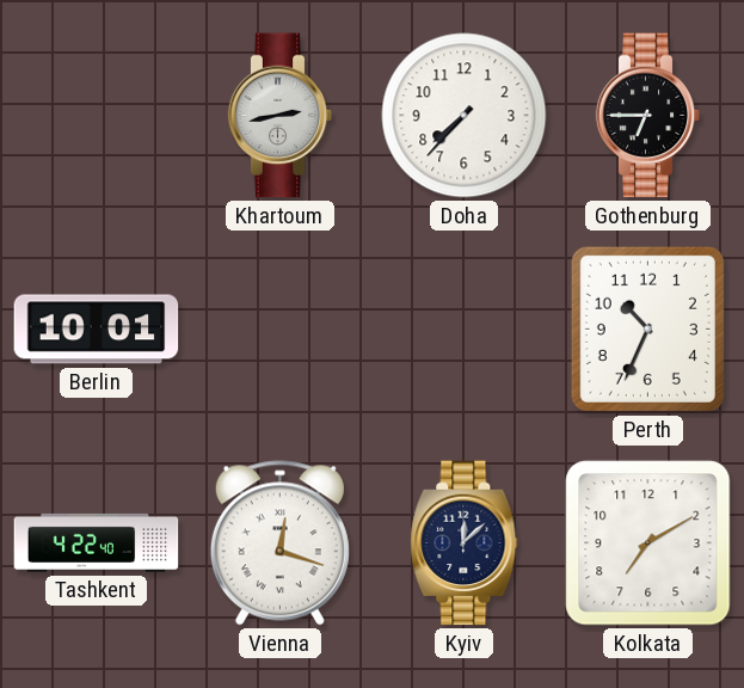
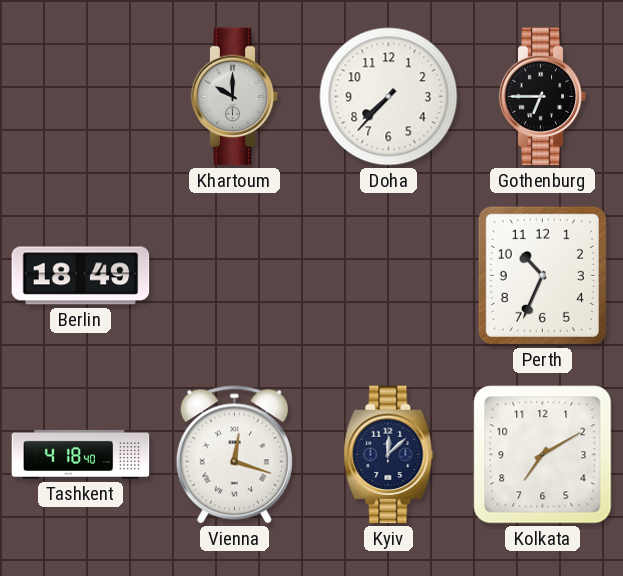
Khartoum: 2:43 -> 10:00 (235, 97)
Berlin: 10:01 -> 18:49 (81, 276)
Tashkent: 4:22 -> 4:18 (81, 454)
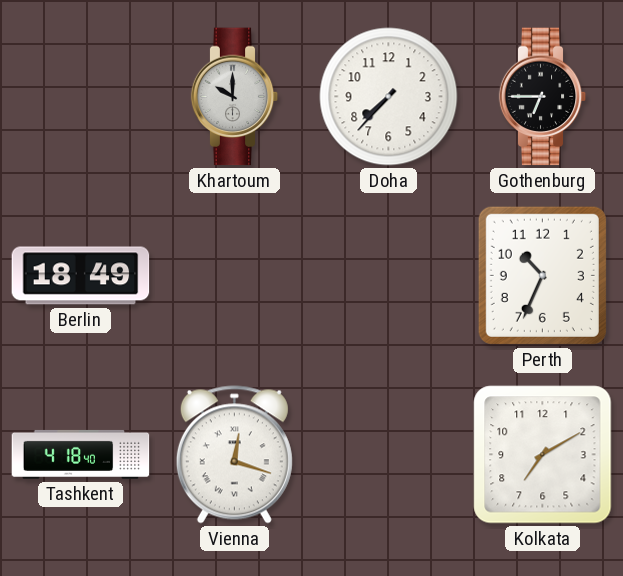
Kyiv: 12:08 -> none (389, 455)
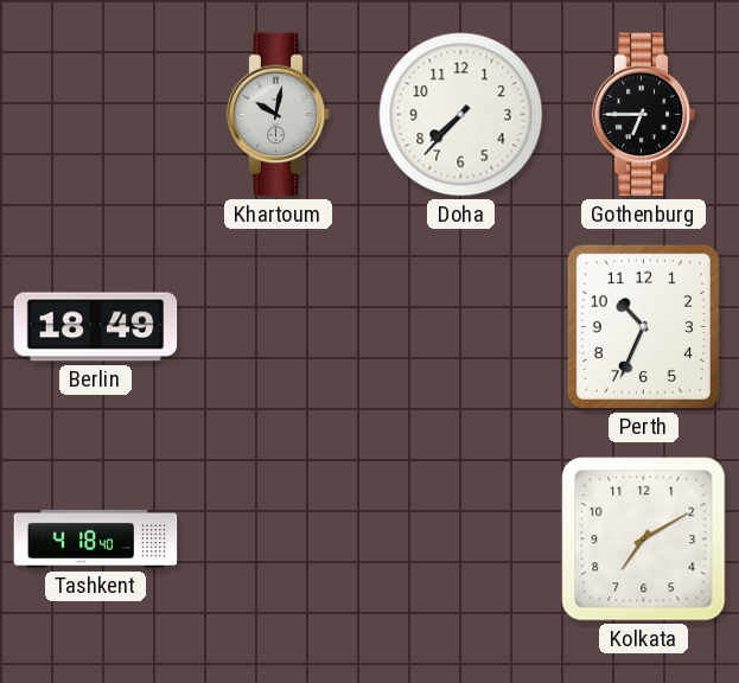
Khartoum: 10:00 -> 10:02 (279, 115)
Vienna: 12:18 -> none (234, 455)
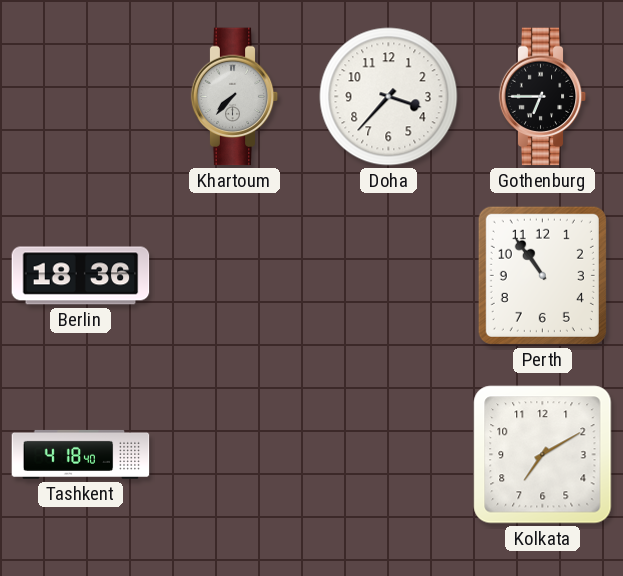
Khartoum: 10:02 -> 7:37 (235, 97)
Doha: 7:37 -> 3:37 (389, 97)
Berlin: 18:49 -> 18:36 (81, 276)
Perth: 10:34 -> 10:54 (542, 275)
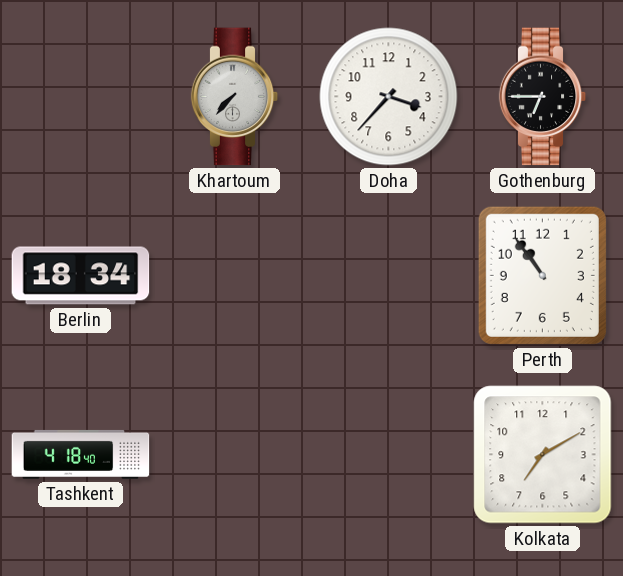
Berlin: 18:36 -> 18:34 (81, 276)
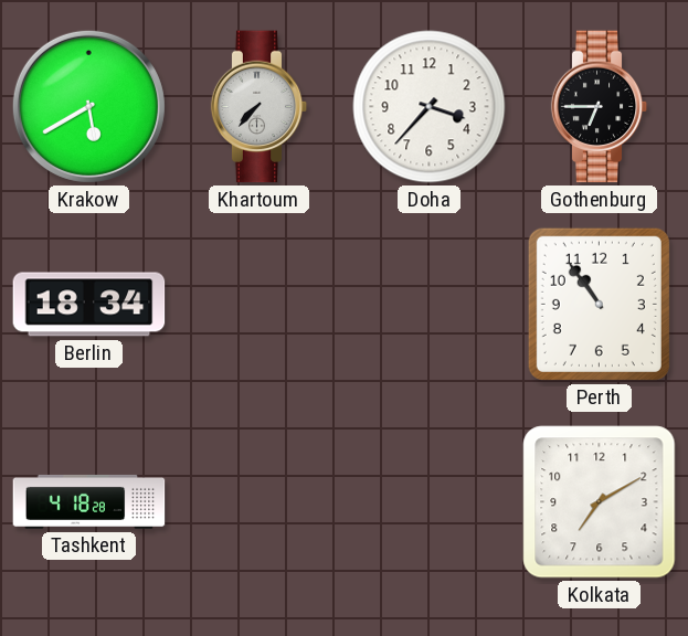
Krakow: none -> 5:40 (88, 106)
Tashkent: 4:18:40 -> 4:18:28 (89, 501)
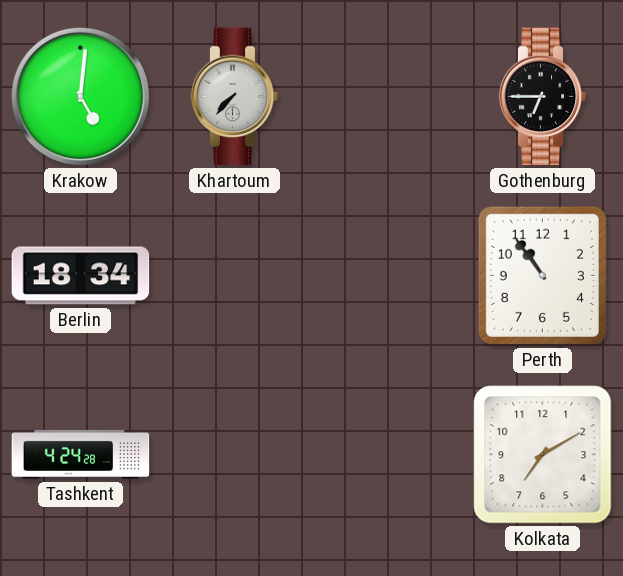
Krakow: 5:40 -> 5:01 (80, 96)
Doha: 3:37 -> none (430, 107)
Tashkent: 4:18 -> 4:24 (81, 454)
